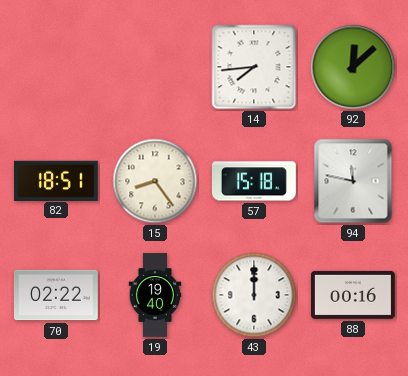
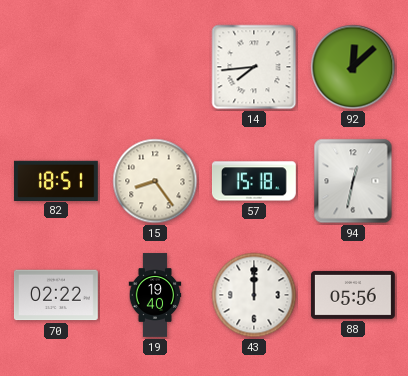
94: 11:47 -> 12:32 (353, 181)
88: 00:16 -> 05:56 (353, 295)
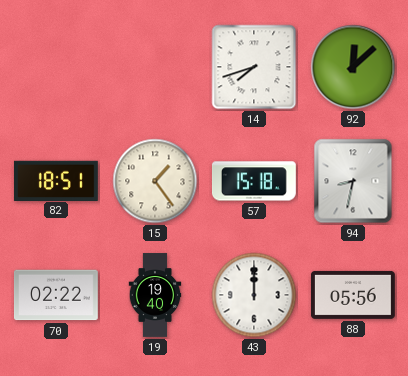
14: 7:44 -> 7:42 (254, 67)
15: 8:24 -> 1:24 (155, 181)
94: 12:32 -> 8:32 (353, 181)
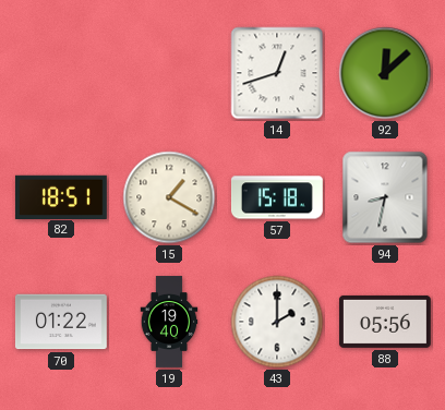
14: 7:42 -> 12:42 (277, 73)
15: 1:24 -> 1:20 (169, 197)
70: 02:22 -> 01:22 (61, 322)
43: 12:00 -> 2:00 (277, 322)
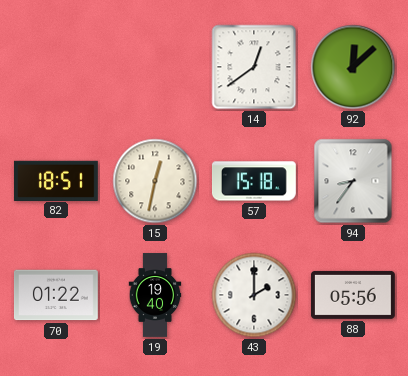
14: 12:42 -> 12:39 (254, 67)
15: 1:20 -> 12:32 (155, 181)
94: 8:32 -> 8:36 (353, 181)
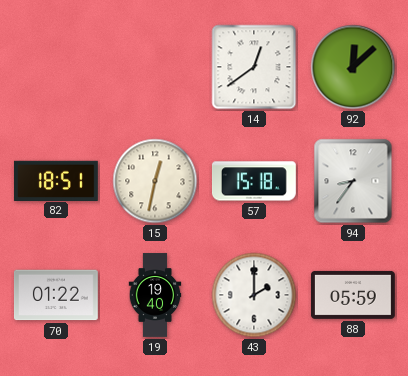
88: 05:56 -> 05:59 (353, 295)
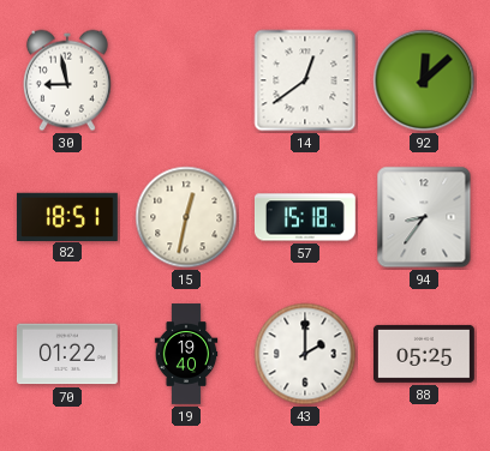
30: none -> 8:58 (67, 80)
88: 05:59 -> 05:25 (424, 354)
